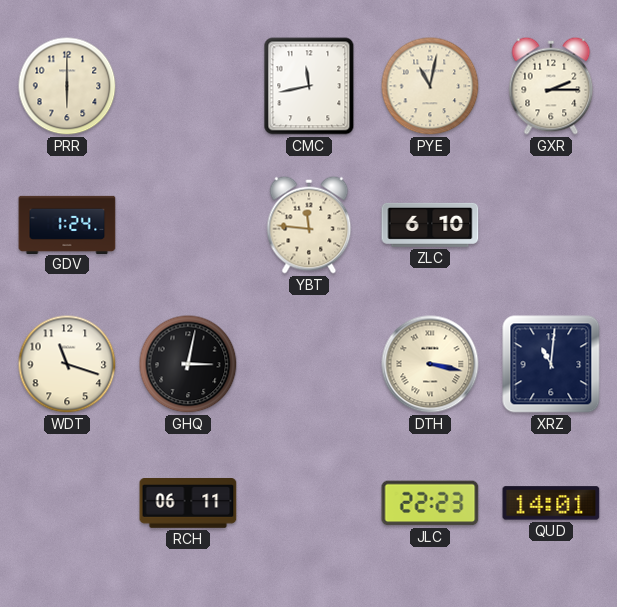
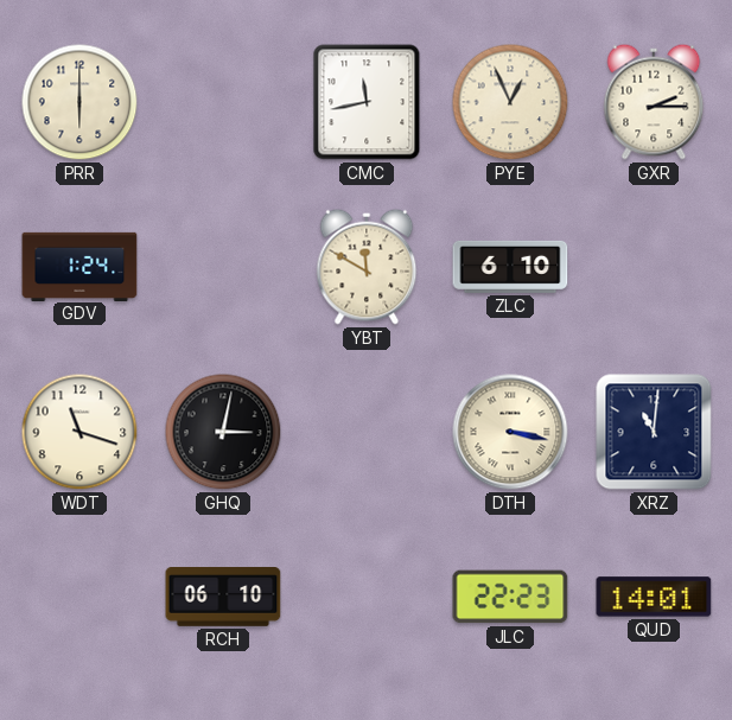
PYE: 11:02 -> 12:56 (510, 102)
YBT: 11:46 -> 11:50 (367, 267)
RCH: 06:11 -> 06:10 (223, 597)
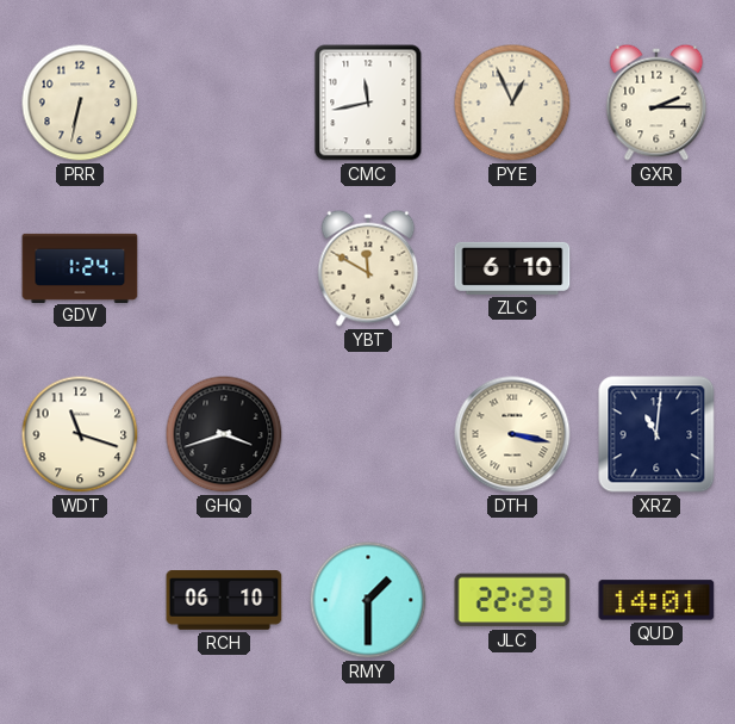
PRR: 6:00 -> 6:32 (80, 103)
GHQ: 3:02 -> 3:42 (224, 434)
RMY: none -> 1:30 (368, 600)
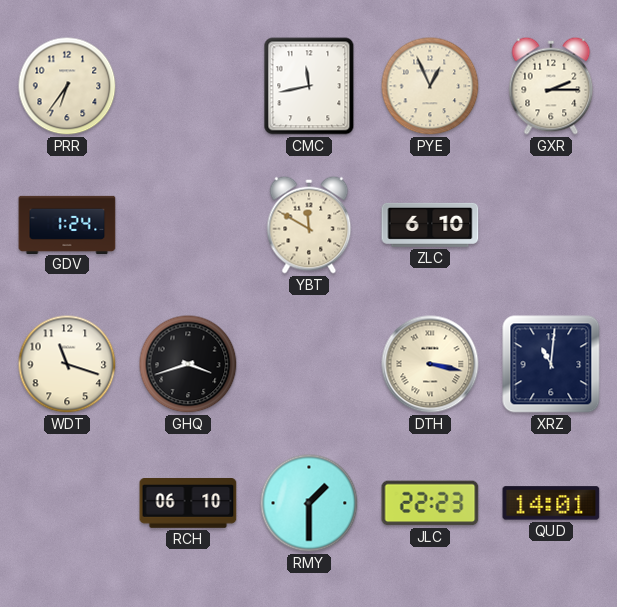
PRR: 6:32 -> 6:36 (67, 86)
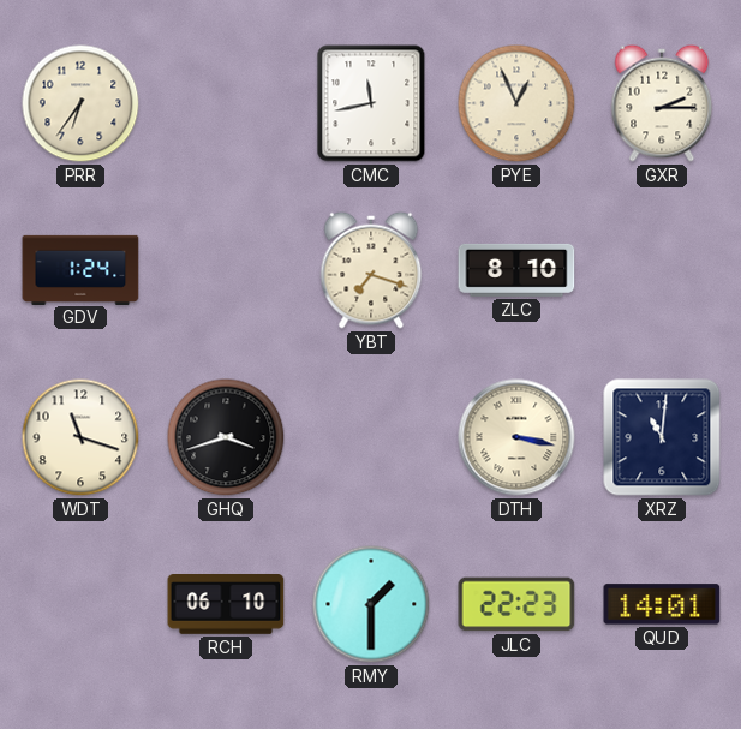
YBT: 11:50 -> 7:18 (371, 270)
ZLC: 6:10 -> 8:10 (516, 270)
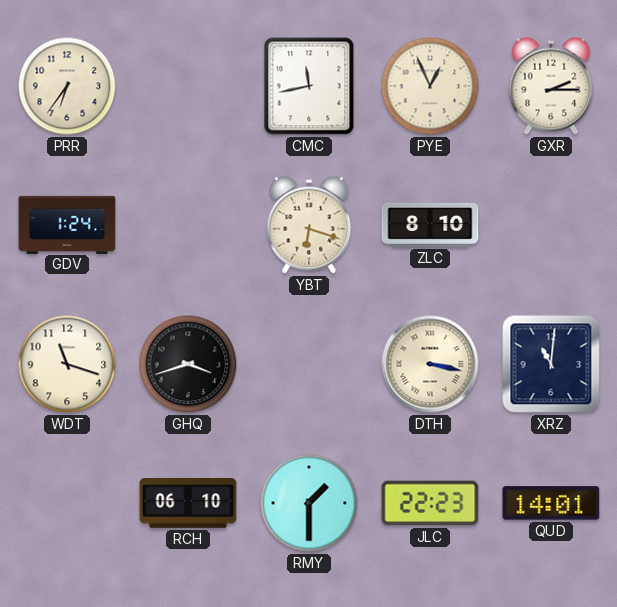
YBT: 7:18 -> 6:18 (309, 225)
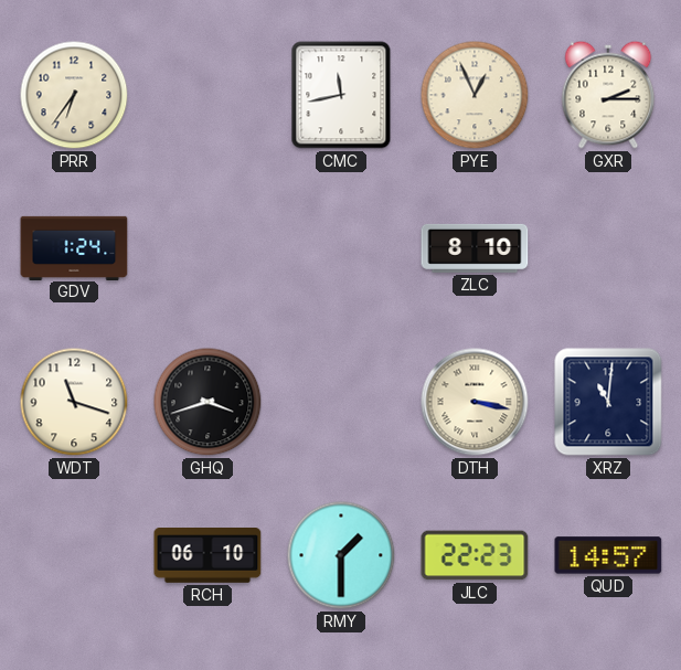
YBT: 6:18 -> none (309, 225)
QUD: 14:01 -> 14:57 (608, 555)
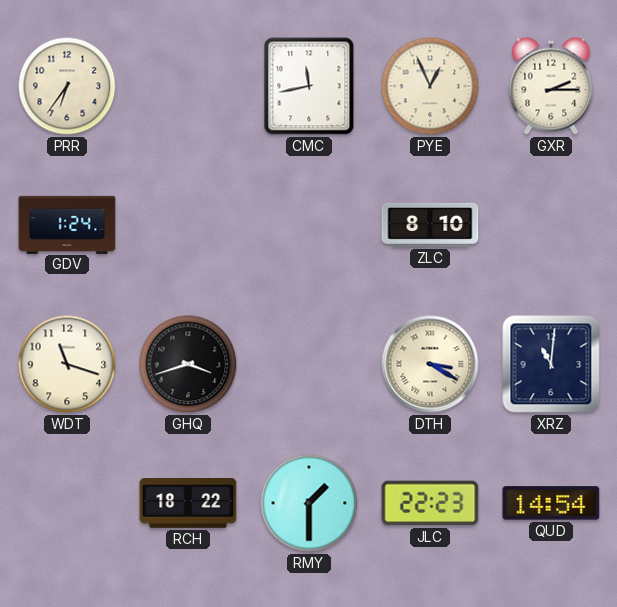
DTH: 3:17 -> 3:20 (430, 364)
RCH: 06:10 -> 18:22 (188, 503)
QUD: 14:57 -> 14:54 (551, 503)
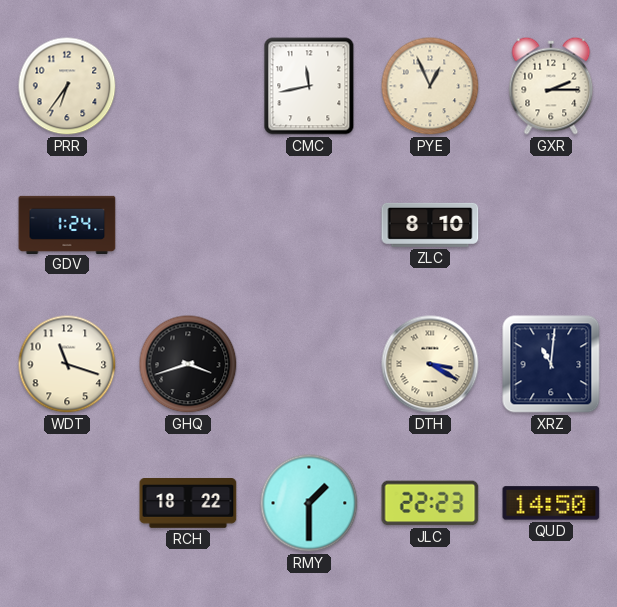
QUD: 14:54 -> 14:50 (551, 503)
